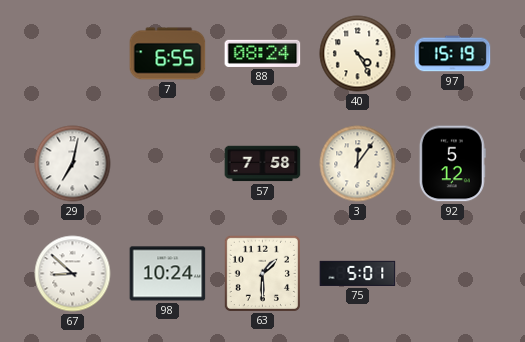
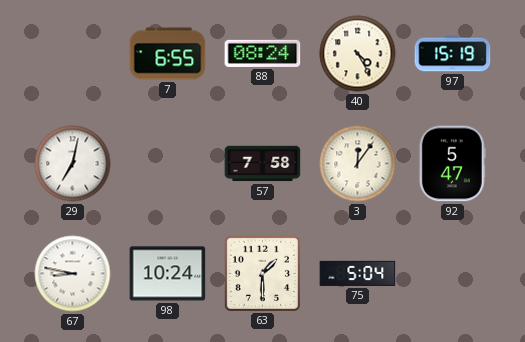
92: 5:12 -> 5:47 (452, 164)
67: 8:52 -> 8:47 (73, 274)
75: 5:01 -> 5:04 (358, 273)
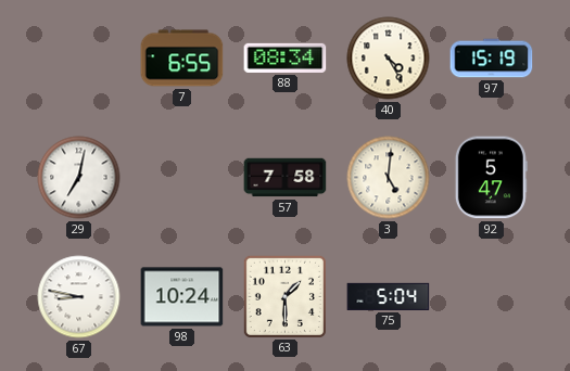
88: 08:24 -> 08:34 (286, 57)
3: 12:06 -> 5:01 (389, 178)
